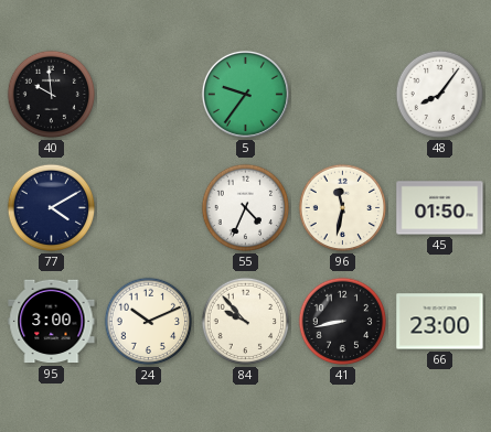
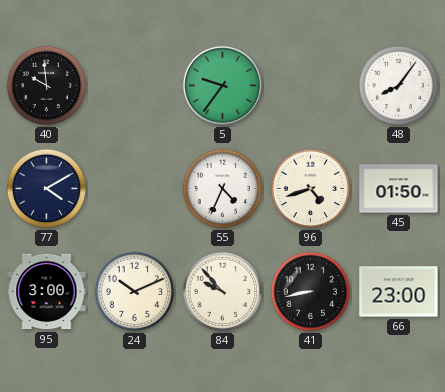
96: 11:32 -> 4:42 (311, 189)
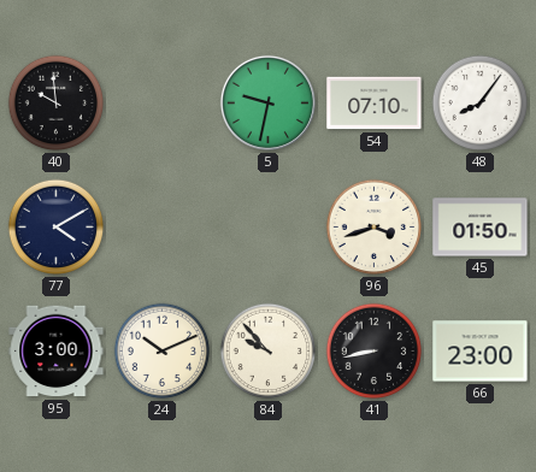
5: 9:36 -> 9:32 (267, 102)
54: none -> 07:10 (375, 104)
55: 4:34 -> none (223, 189)
96: 4:42 -> 3:42 (375, 228)
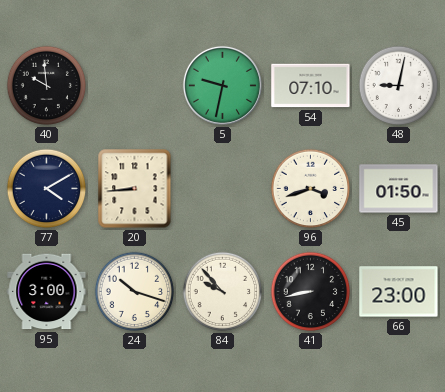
48: 8:06 -> 9:02 (399, 86)
20: none -> 8:44 (135, 189)
24: 10:11 -> 10:18 (135, 292)
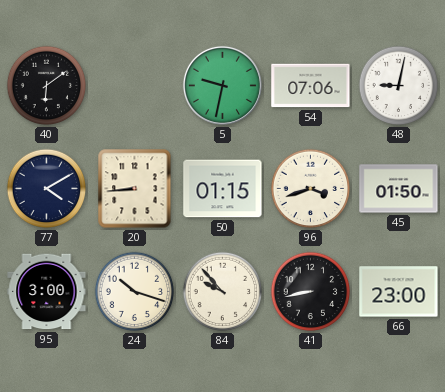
40: 9:59 -> 6:09 (47, 86)
54: 07:10 -> 07:06 (311, 86)
50: none -> 01:15 (223, 189)
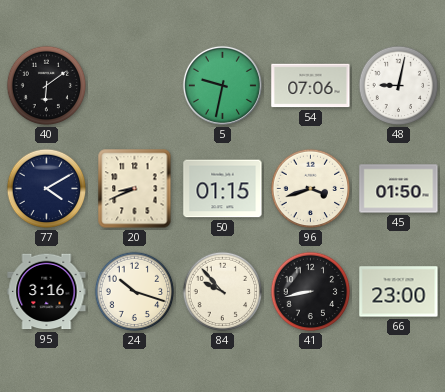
20: 8:44 -> 8:41 (135, 189)
95: 3:00 -> 3:16 (47, 292)
